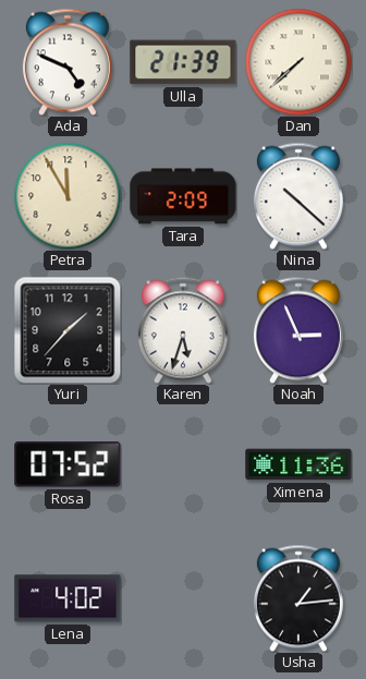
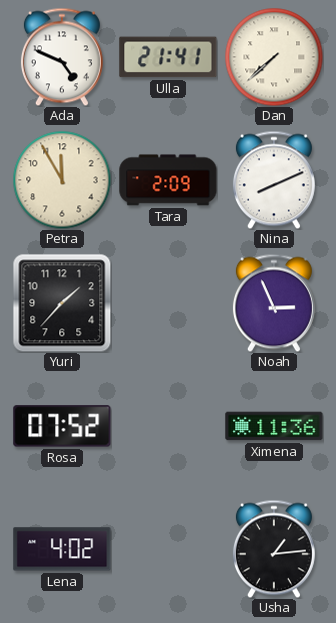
Ulla: 21:39 -> 21:41 (168, 57)
Nina: 10:22 -> 8:11 (274, 180)
Karen: 5:33 -> none (183, 330)
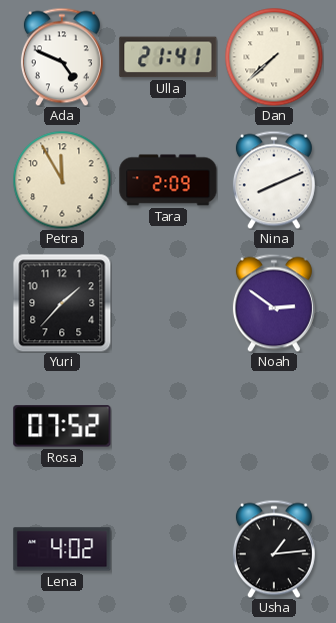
Noah: 2:56 -> 2:51 (274, 303)
Ximena: 11:36 -> none (274, 426)
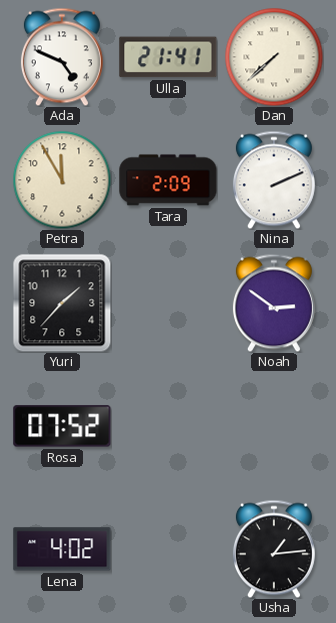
Nina: 8:11 -> 2:11 (274, 180)
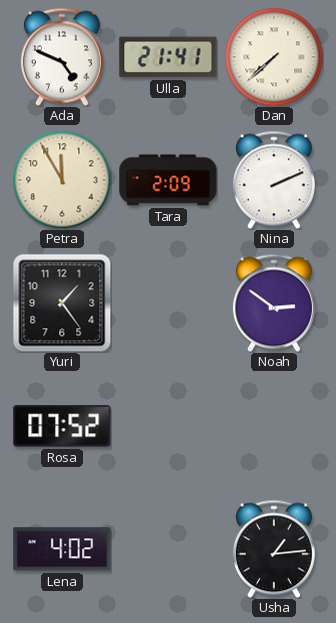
Yuri: 1:37 -> 1:24 (62, 303)
